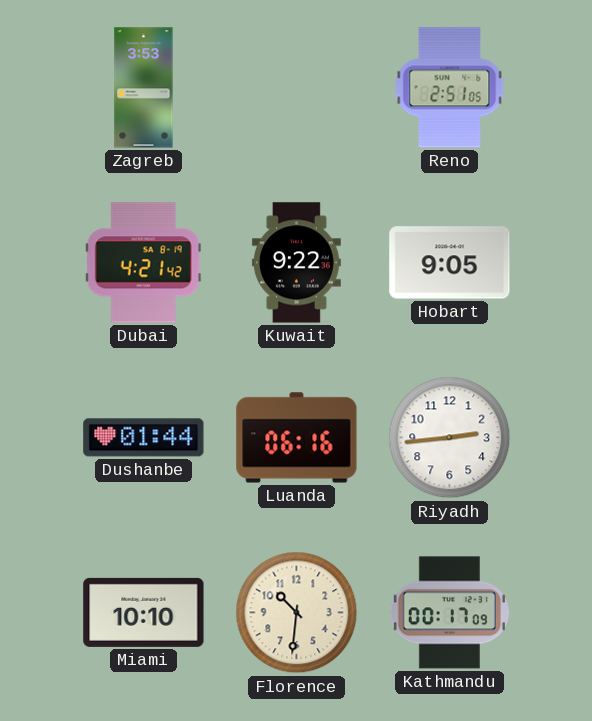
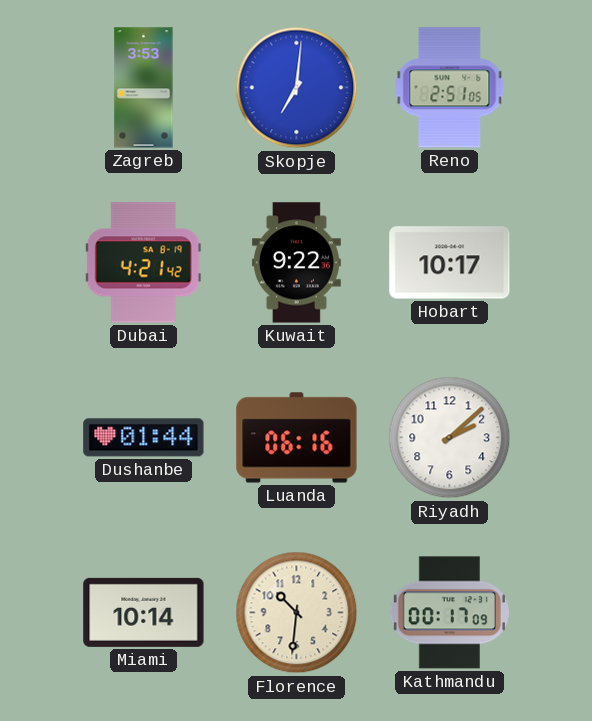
Skopje: none -> 7:01 (297, 88)
Hobart: 9:05 -> 10:17 (450, 263)
Riyadh: 2:44 -> 2:08 (450, 438)
Miami: 10:10 -> 10:14 (144, 612)
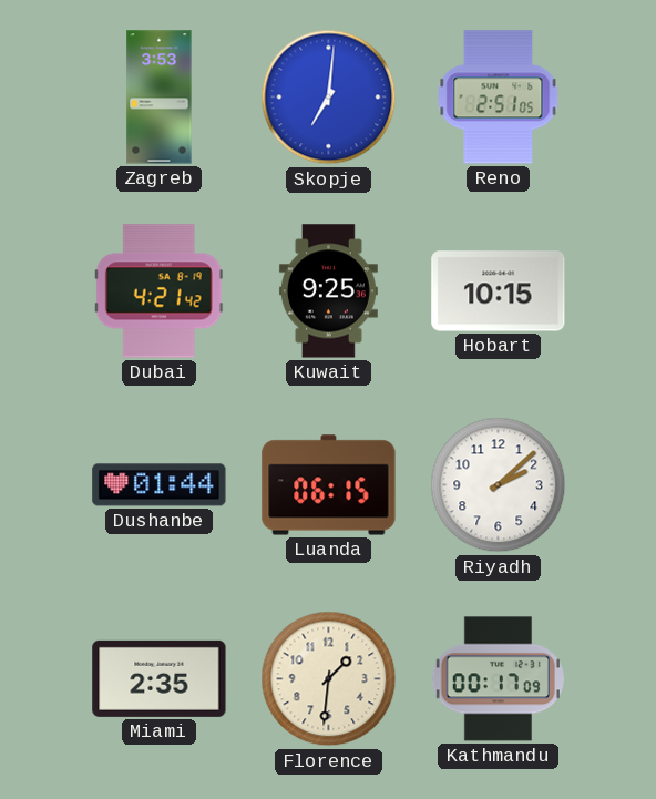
Kuwait: 9:22 -> 9:25 (328, 291)
Hobart: 10:17 -> 10:15 (499, 291)
Luanda: 06:16 -> 06:15 (329, 485)
Miami: 10:14 -> 2:35 (160, 678)
Florence: 10:31 -> 1:31 (329, 679)
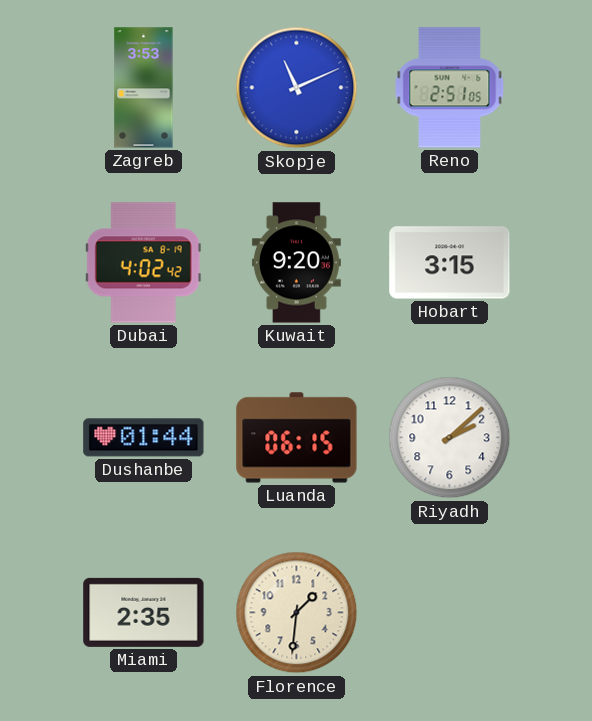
Skopje: 7:01 -> 11:11 (297, 88)
Dubai: 4:21 -> 4:02 (143, 263)
Kuwait: 9:25 -> 9:20 (296, 263)
Hobart: 10:15 -> 3:15 (450, 263)
Kathmandu: 00:17 -> none (498, 679)
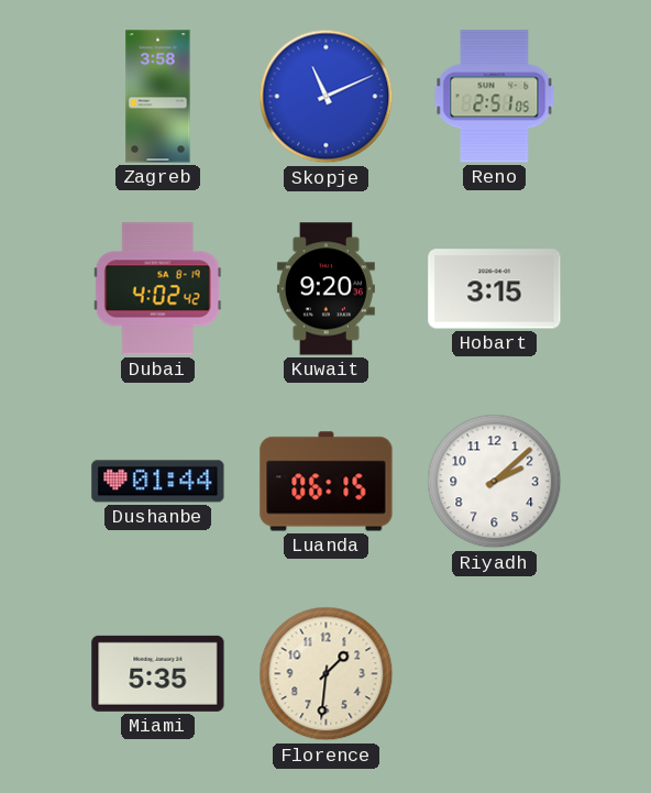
Zagreb: 3:53 -> 3:58 (158, 97)
Miami: 2:35 -> 5:35 (158, 673)
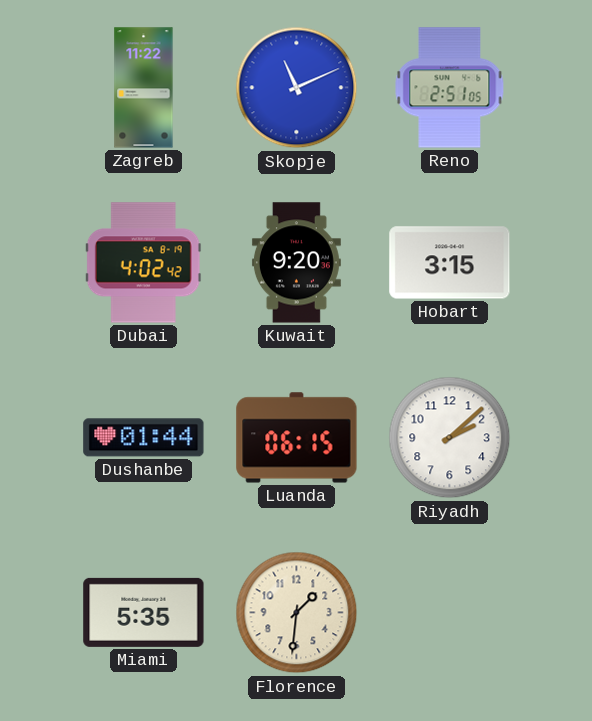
Zagreb: 3:58 -> 11:22 (144, 88)
